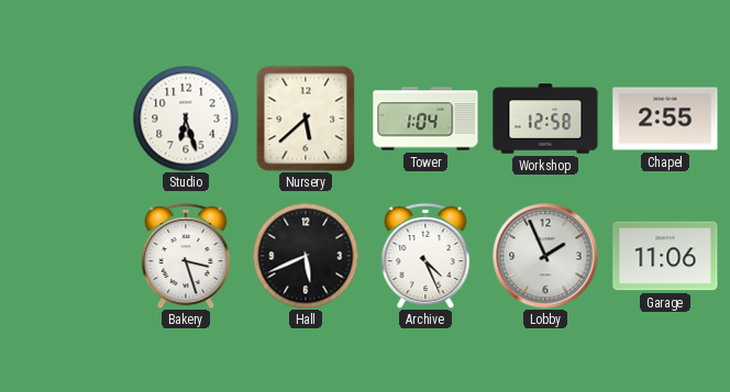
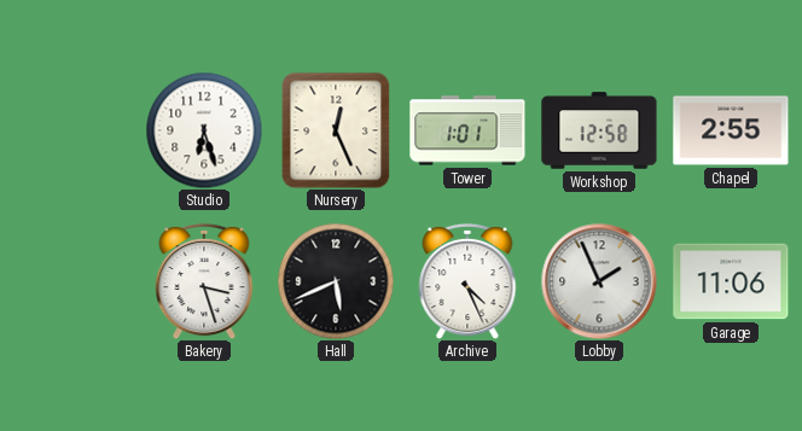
Nursery: 5:38 -> 12:26 (336, 130)
Tower: 1:04 -> 1:01 (467, 130)
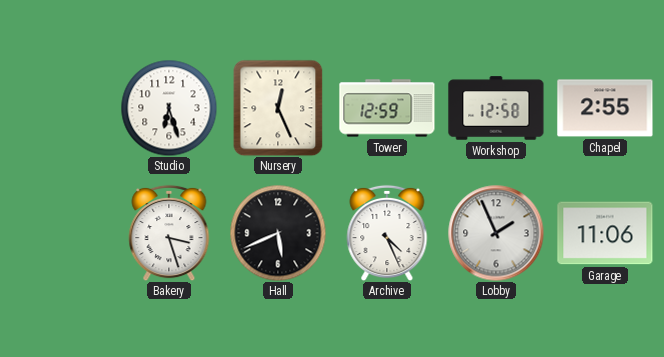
Tower: 1:01 -> 12:59 (387, 108)
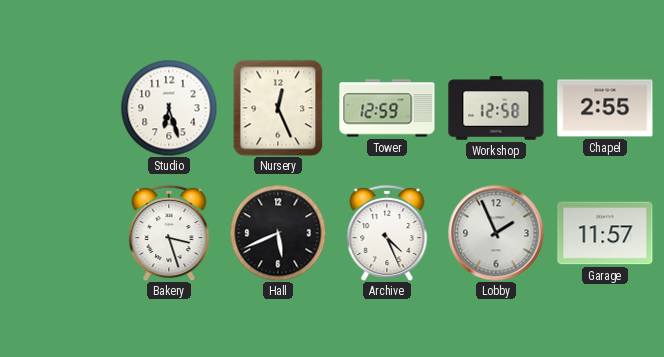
Garage: 11:06 -> 11:57 (605, 233)
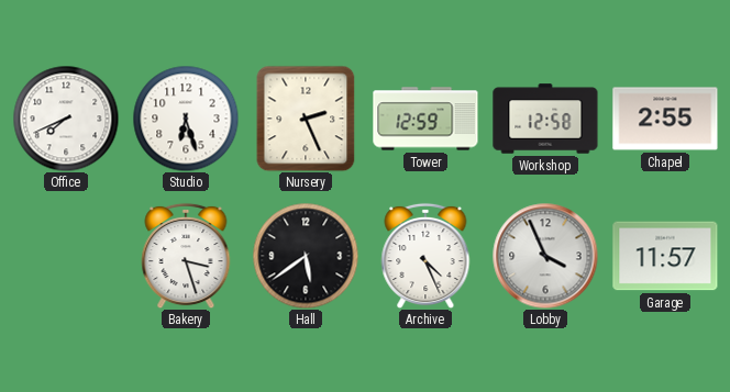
Office: none -> 7:41 (66, 119)
Nursery: 12:26 -> 2:26 (306, 119)
Hall: 5:41 -> 5:39 (306, 256)
Lobby: 1:56 -> 3:56 (545, 256)
